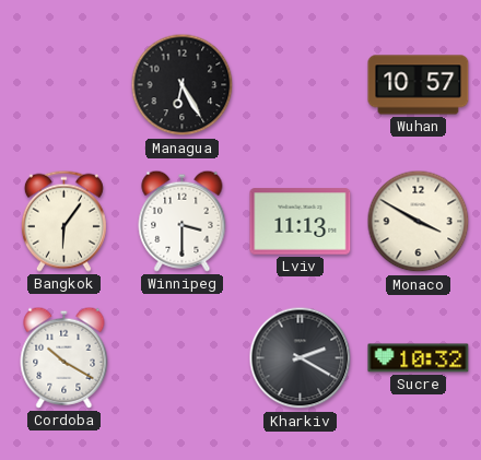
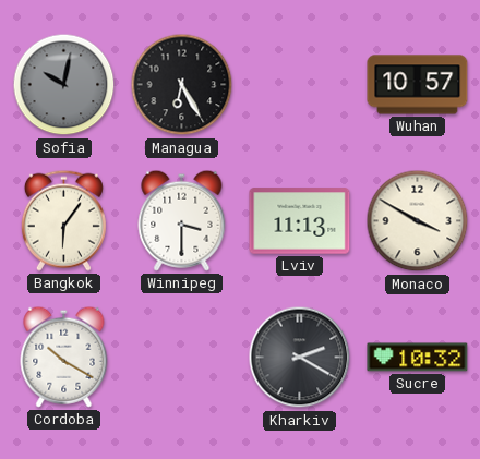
Sofia: none -> 10:02 (64, 85)
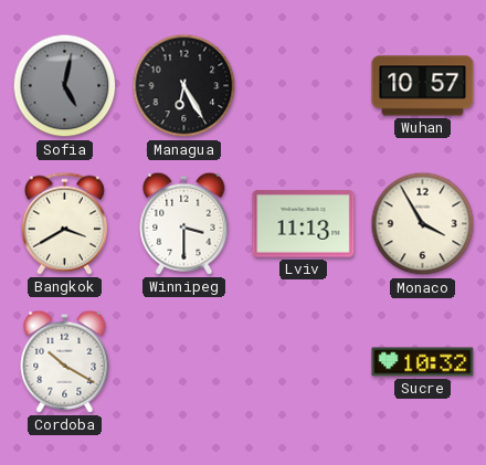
Sofia: 10:02 -> 5:02 (65, 86)
Bangkok: 6:06 -> 3:40 (64, 223)
Monaco: 3:50 -> 3:55 (423, 224)
Kharkiv: 2:20 -> none (300, 358)
